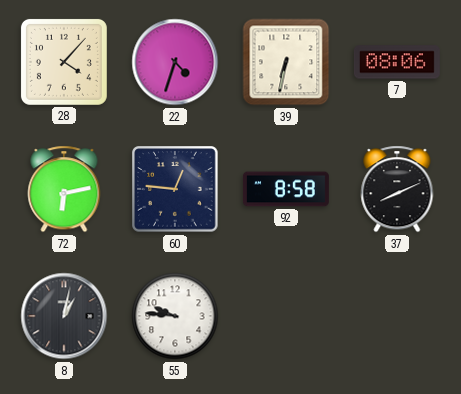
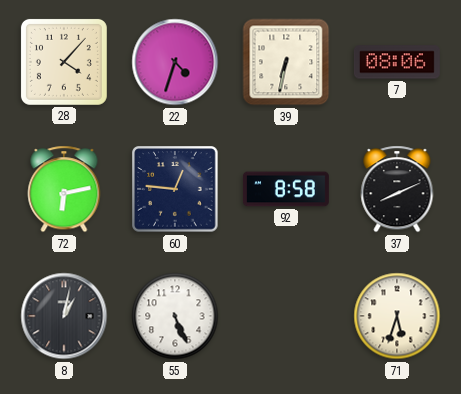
55: 9:46 -> 5:26 (175, 316)
71: none -> 5:33 (397, 316)
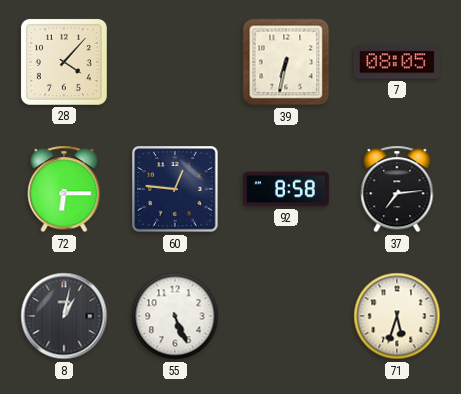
22: 4:33 -> none (175, 62)
7: 08:06 -> 08:05 (397, 62)
72: 6:13 -> 6:15 (64, 189)
37: 8:11 -> 7:14 (397, 189)
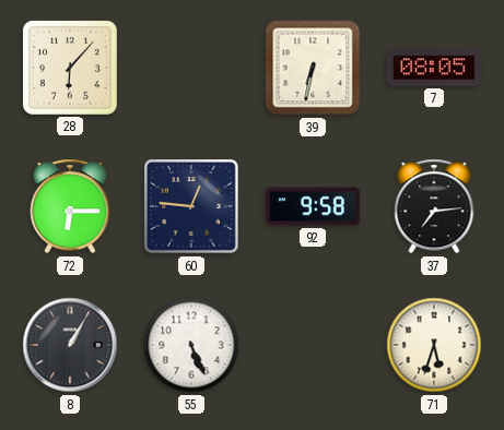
28: 4:07 -> 6:07 (70, 68)
92: 8:58 -> 9:58 (313, 206)
8: 1:02 -> 1:05 (70, 345)
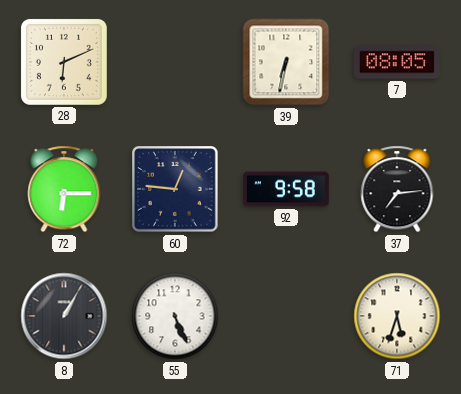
28: 6:07 -> 6:11 (64, 62)
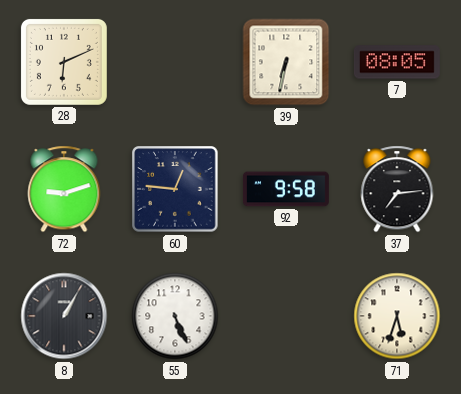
72: 6:15 -> 9:12 (64, 189)
